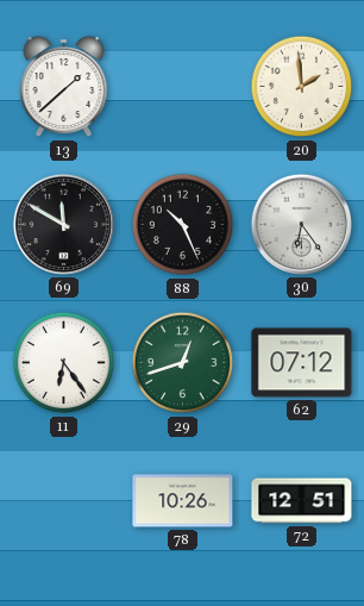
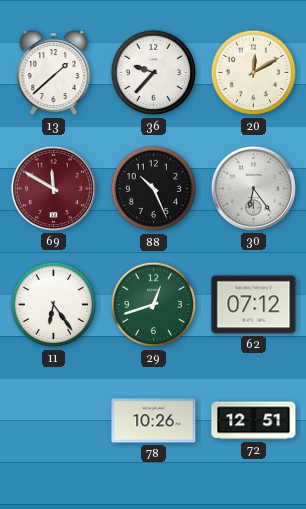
36: none -> 9:37 (154, 73)
20: 1:59 -> 12:10 (254, 73)
69 dial: black -> burgundy (53, 188)
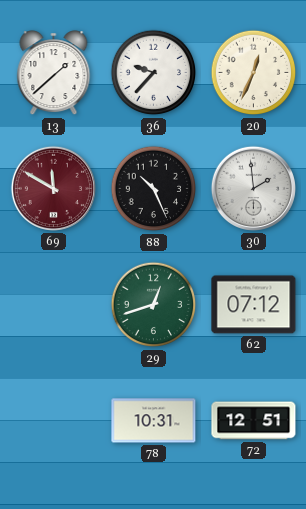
20: 12:10 -> 12:34 (254, 73)
30: 6:24 -> 1:59 (253, 188)
11: 6:24 -> none (54, 305)
78: 10:26 -> 10:31 (154, 421)
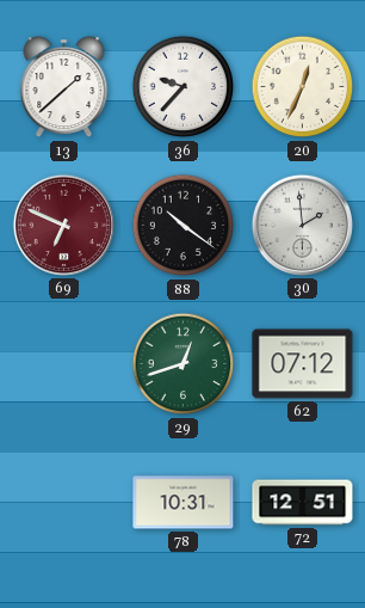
69: 11:50 -> 6:49 (63, 225)
88: 10:26 -> 10:21 (184, 226)
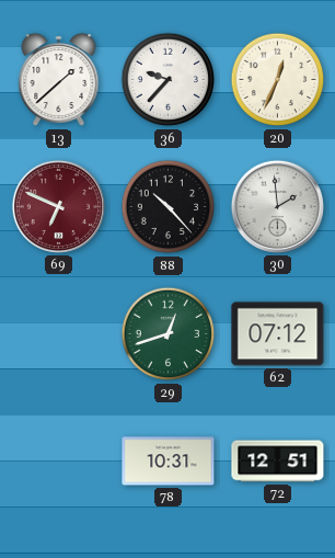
88: 10:21 -> 10:23 (169, 207)
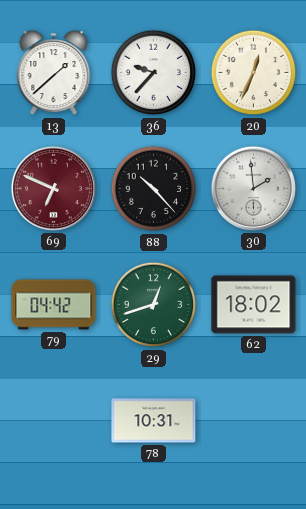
79: none -> 04:42 (54, 305)
62: 07:12 -> 18:02 (254, 305)
72: 12:51 -> none (278, 462)
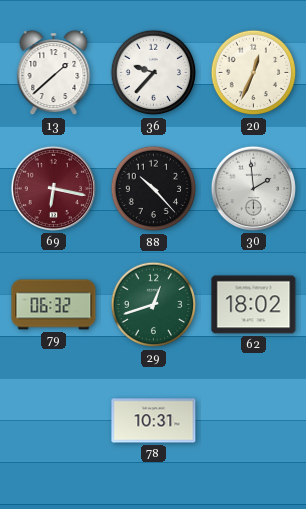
69: 6:49 -> 6:17 (53, 188)
79: 04:42 -> 06:32 (54, 305)
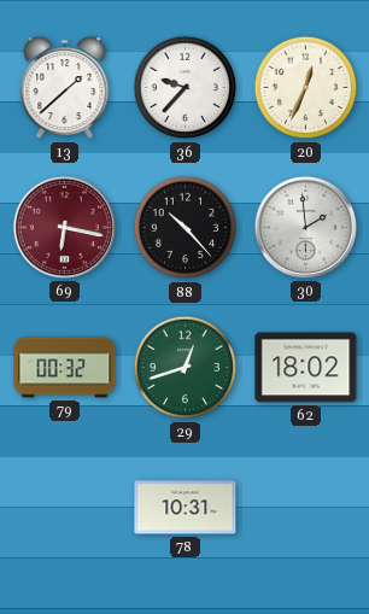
79: 06:32 -> 00:32 (65, 368)
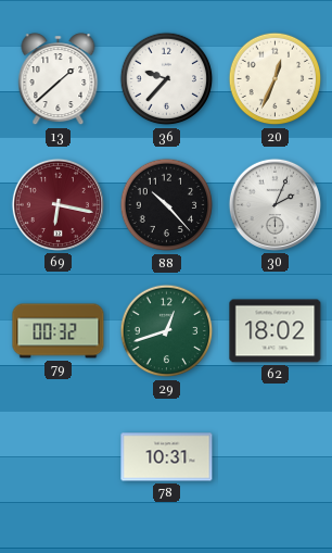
30: 1:59 -> 2:04 (274, 204)
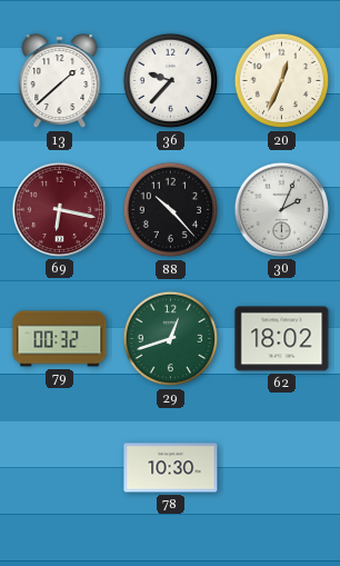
78: 10:31 -> 10:30 (171, 468)
